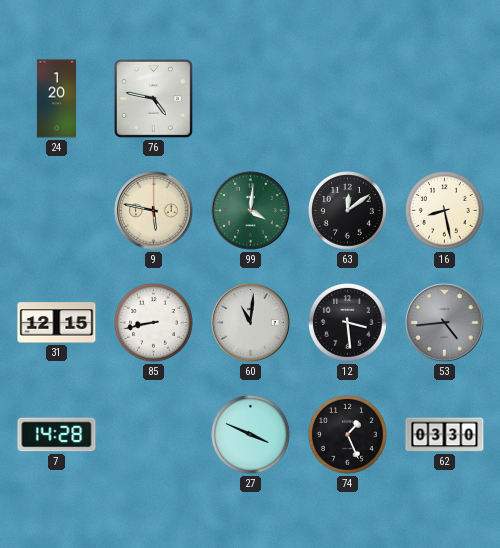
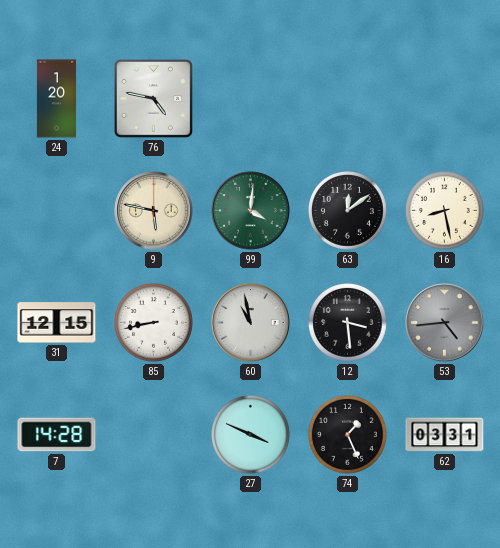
60: 11:01 -> 10:58 (251, 323)
62: 03:30 -> 03:31 (445, 435)
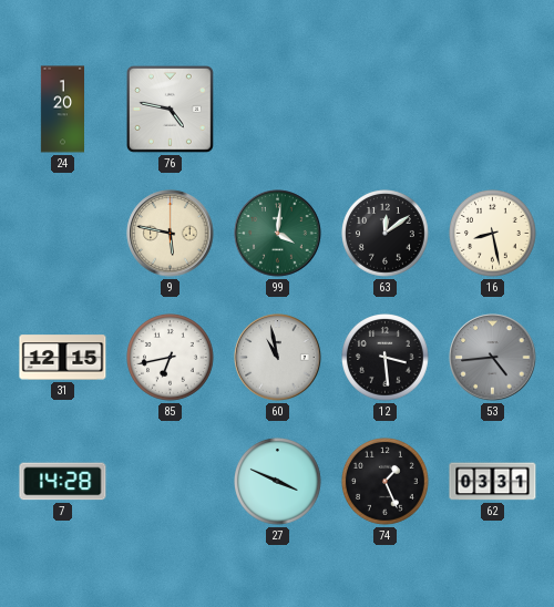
85: 8:43 -> 6:43 (171, 358)
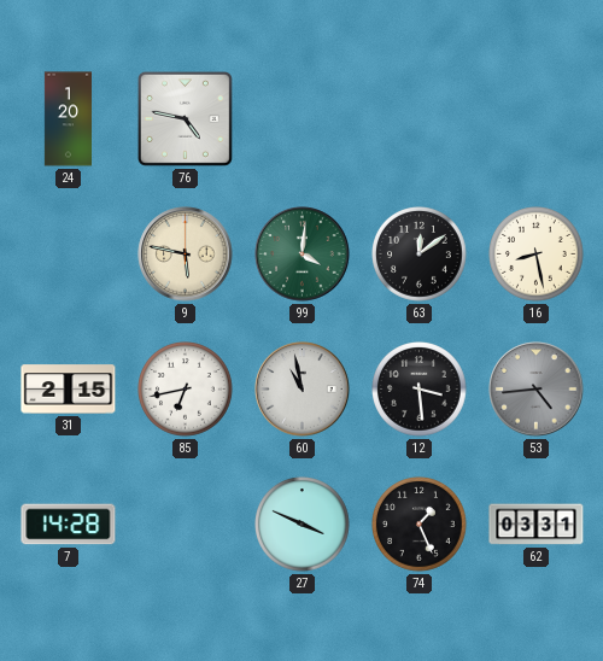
31: 12:15 -> 2:15 (69, 390)
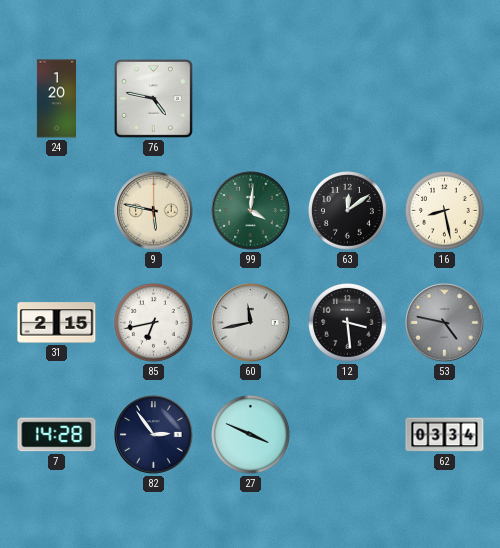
60: 10:58 -> 11:43 (251, 323)
53: 4:44 -> 4:47 (445, 323)
82: none -> 2:54 (154, 435)
74: 1:26 -> none (420, 525)
62: 03:31 -> 03:34 (445, 435)
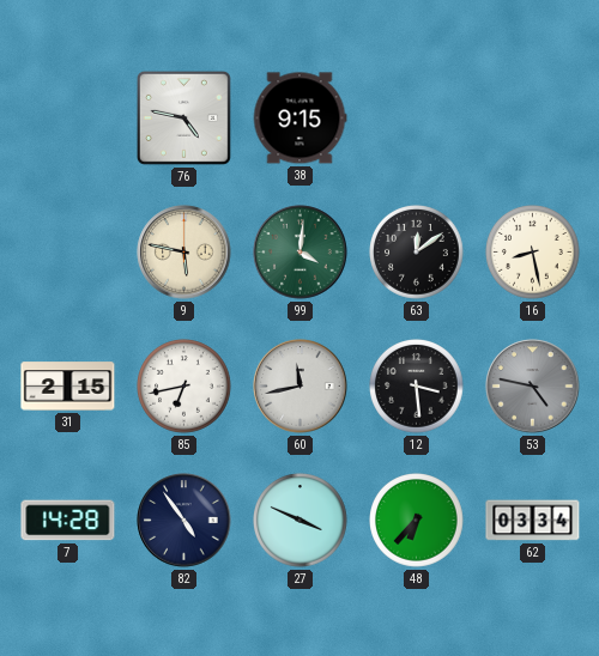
24: 1:20 -> none (56, 99)
38: none -> 9:15 (299, 119)
82: 2:54 -> 4:54 (184, 521)
48: none -> 6:37 (417, 521)
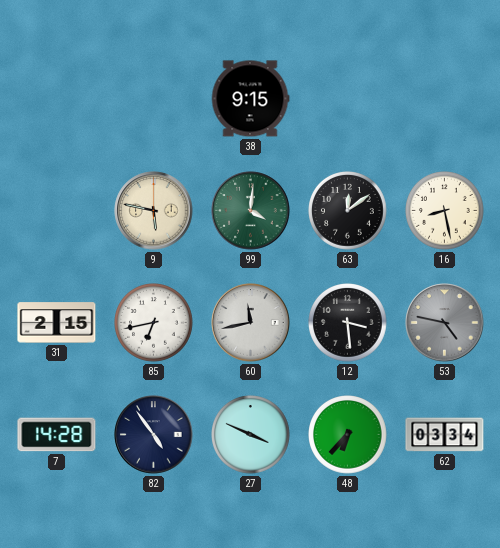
76: 4:47 -> none (184, 119)
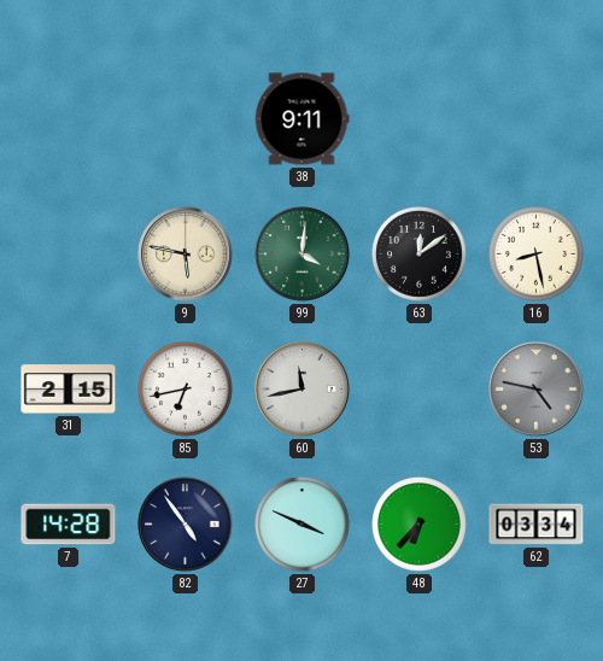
38: 9:15 -> 9:11 (301, 119)
12: 3:29 -> none (348, 323)
